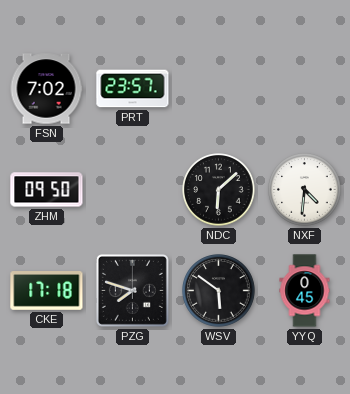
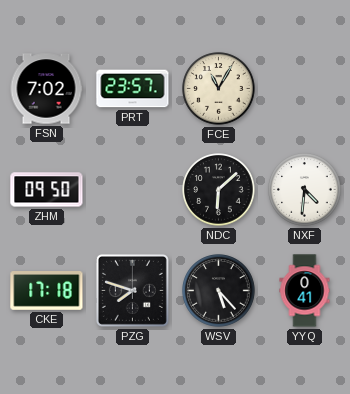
FCE: none -> 11:05 (219, 89)
WSV: 5:51 -> 5:23 (219, 291)
YYQ: 0:45 -> 0:41 (305, 291)
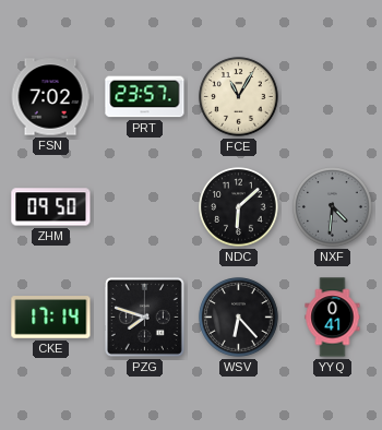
NXF dial: white -> grey (333, 207)
CKE: 17:18 -> 17:14 (51, 318)
WSV: 5:23 -> 6:23 (239, 318)
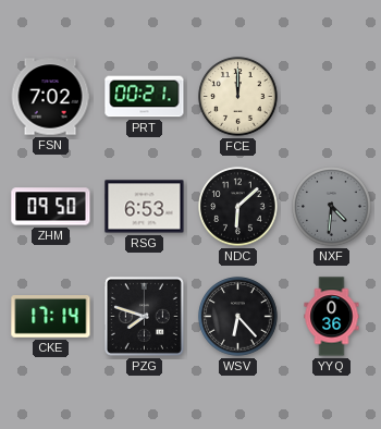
PRT: 23:57 -> 00:21 (145, 97)
FCE: 11:05 -> 12:00 (238, 97)
RSG: none -> 6:53 (145, 207)
YYQ: 0:41 -> 0:36 (332, 317)
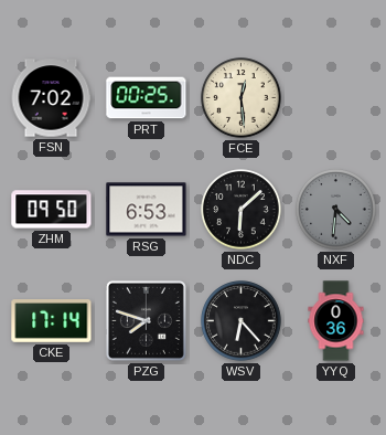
PRT: 00:21 -> 00:25 (147, 98)
FCE: 12:00 -> 12:29 (242, 98)
